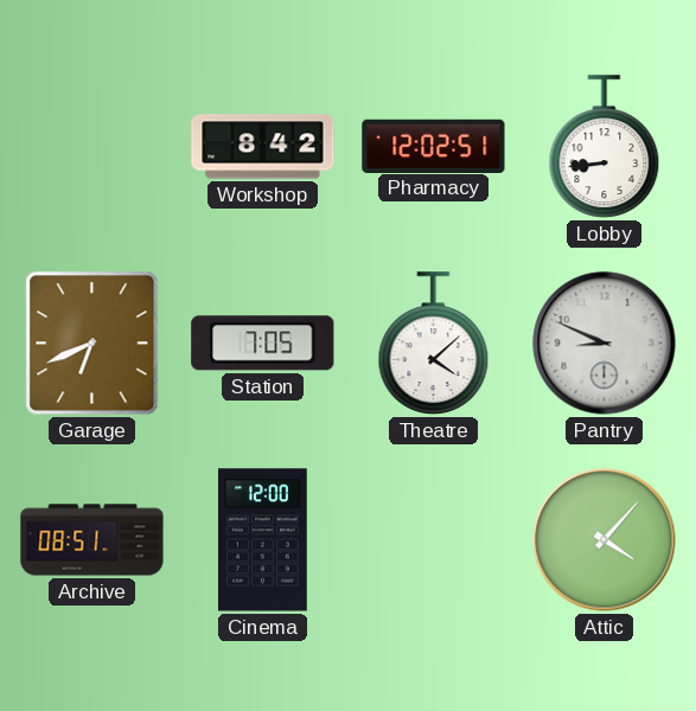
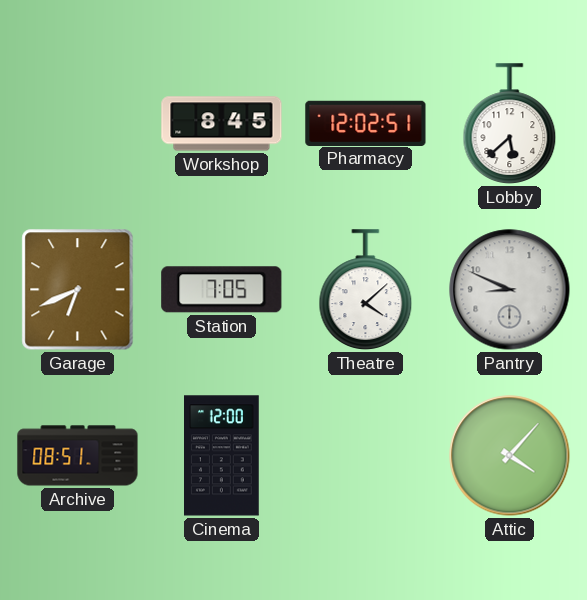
Workshop: 8:42 -> 8:45 (222, 124)
Lobby: 8:44 -> 5:38 (510, 124)
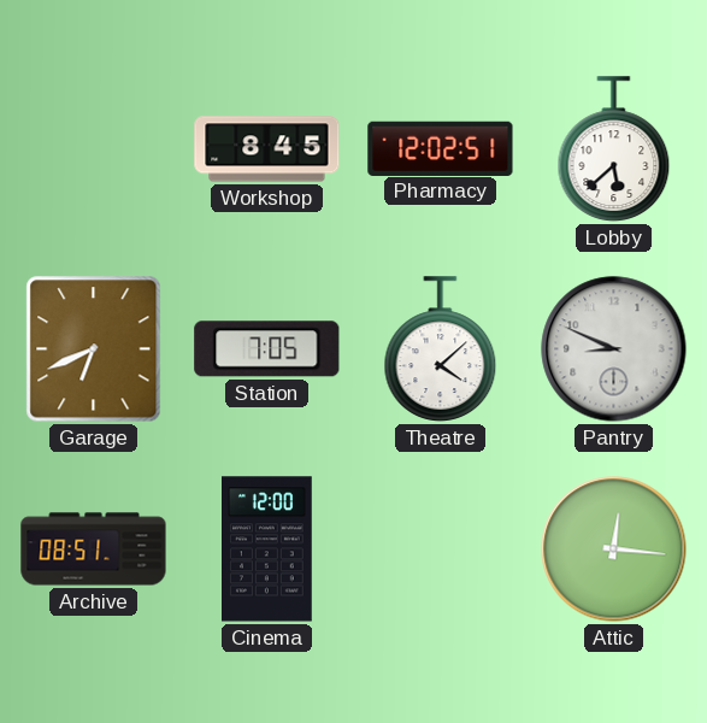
Attic: 4:07 -> 12:16 (614, 549)
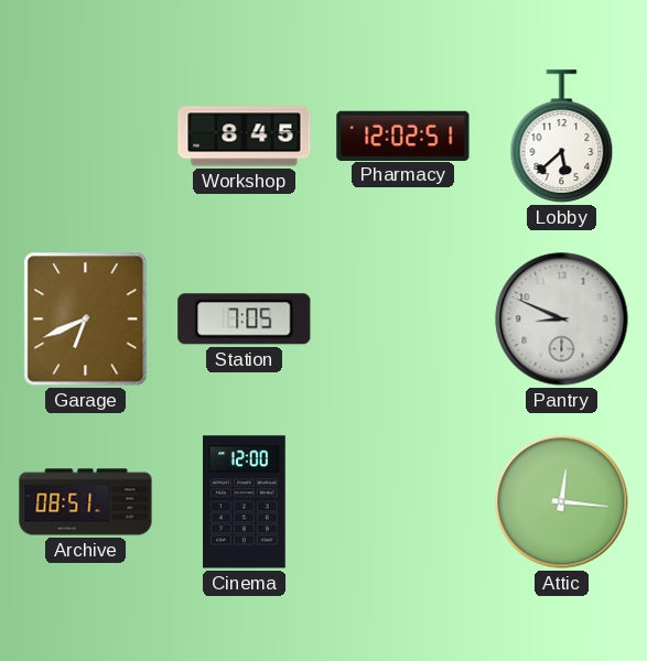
Theatre: 4:08 -> none (441, 349)
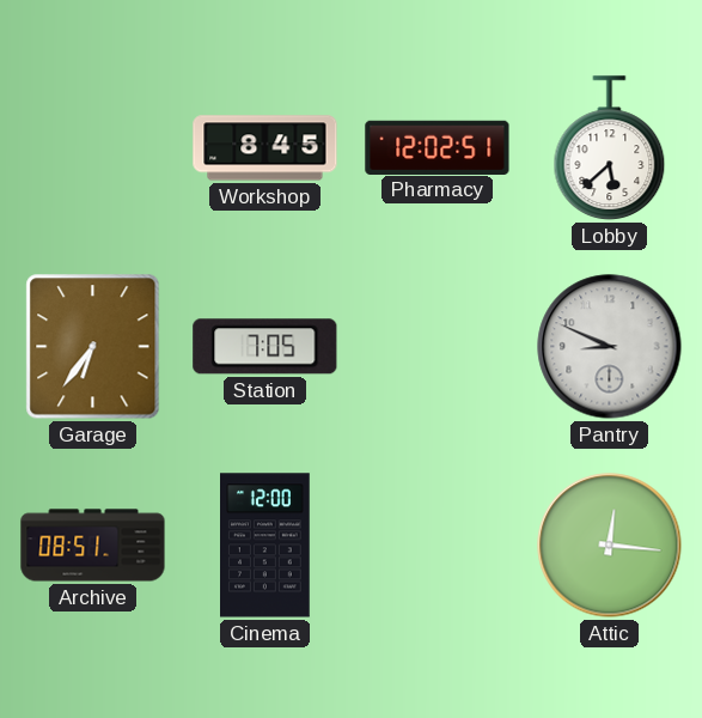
Garage: 6:41 -> 6:36 (93, 347)
